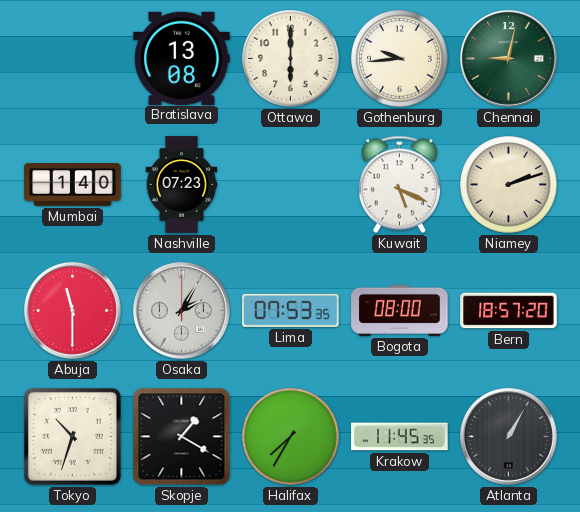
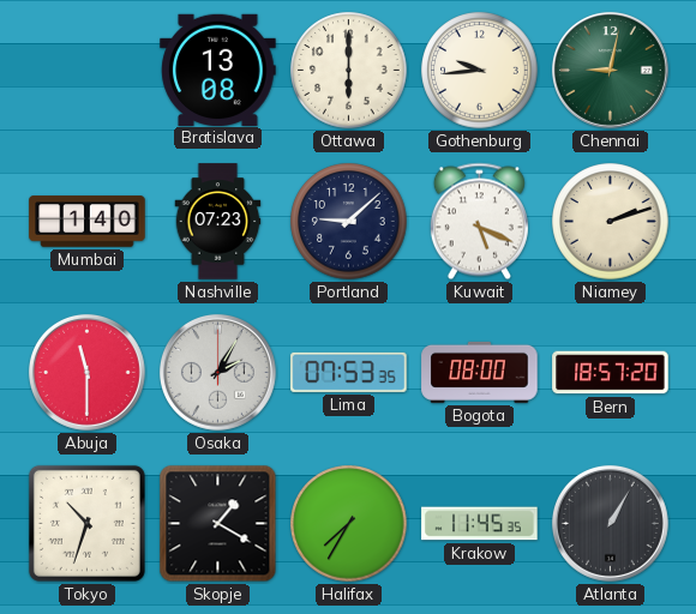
Portland: none -> 9:08 (349, 222)
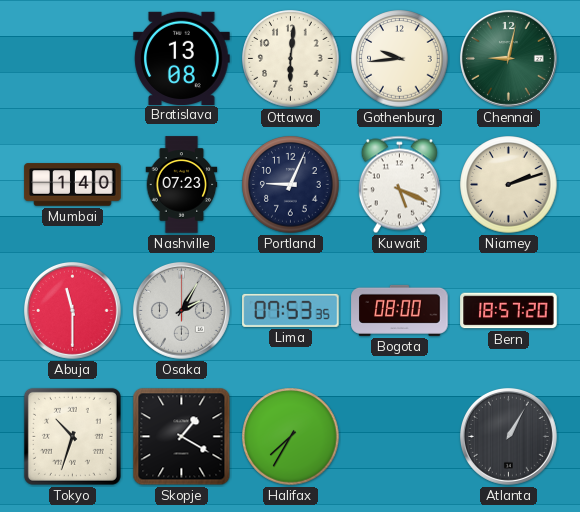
Ottawa: 6:00 -> 6:01 (291, 59)
Portland: 9:08 -> 9:04 (291, 185)
Krakow: 11:45 -> none (480, 524)
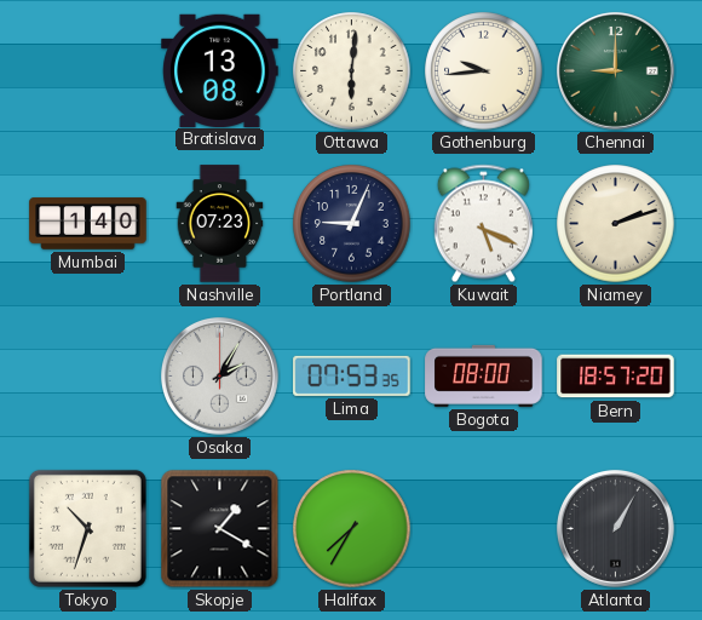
Chennai: 9:02 -> 9:00 (615, 70)
Abuja: 11:30 -> none (72, 310)
